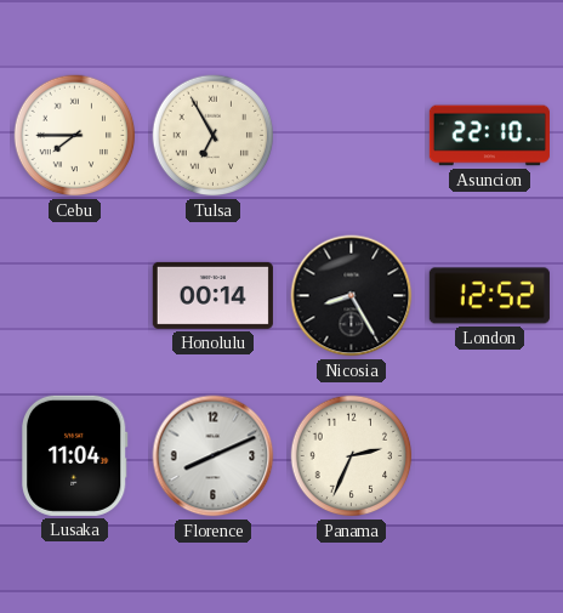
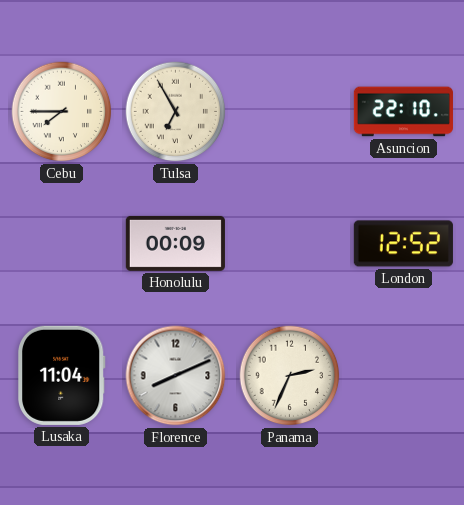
Honolulu: 00:14 -> 00:09 (175, 243)
Nicosia: 8:25 -> none (352, 296)
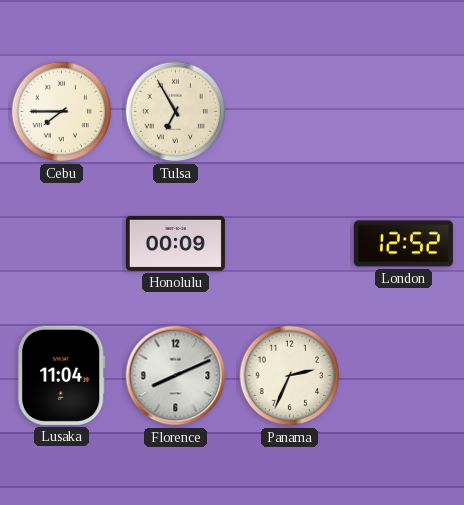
Asuncion: 22:10 -> none (403, 112)
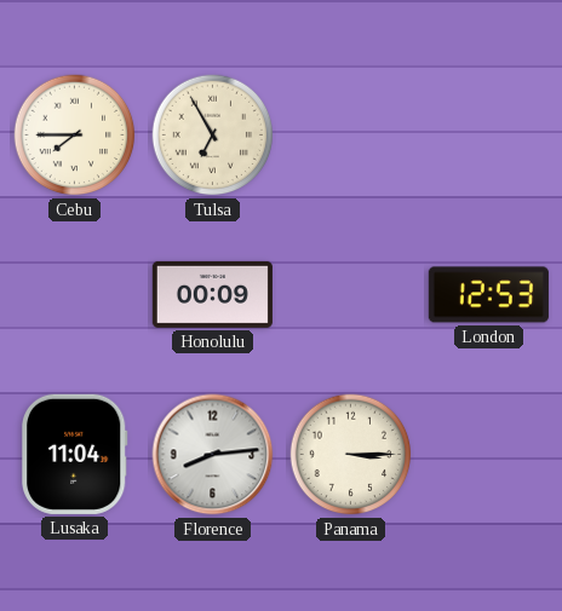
London: 12:52 -> 12:53 (488, 295)
Florence: 8:11 -> 8:14 (213, 455)
Panama: 2:34 -> 3:15 (351, 455)
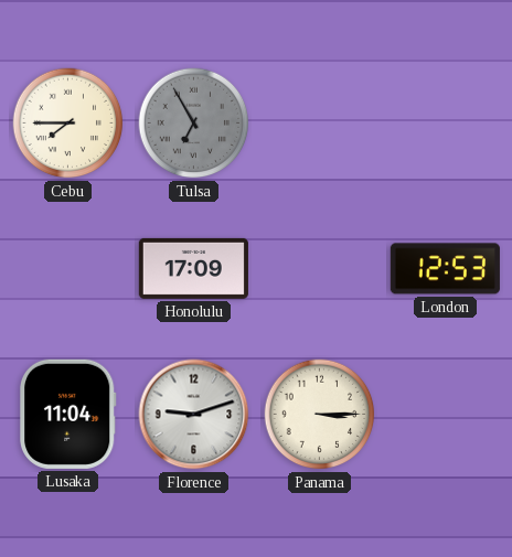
Tulsa dial: cream -> grey (194, 124)
Honolulu: 00:09 -> 17:09 (193, 268)
Florence: 8:14 -> 9:12 (194, 415)
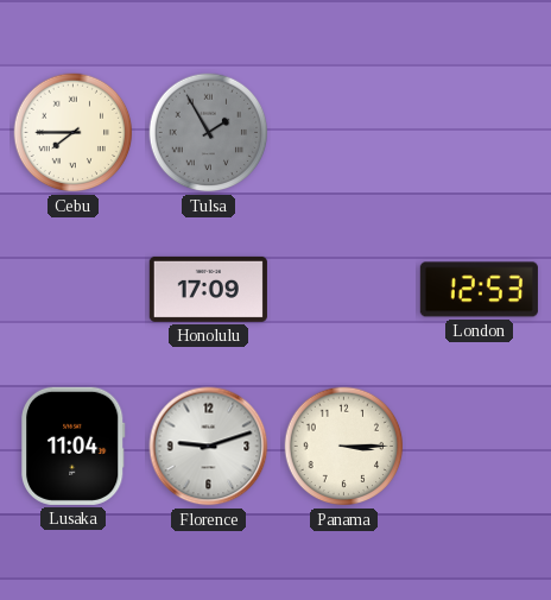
Tulsa: 6:55 -> 1:55 (209, 133)
